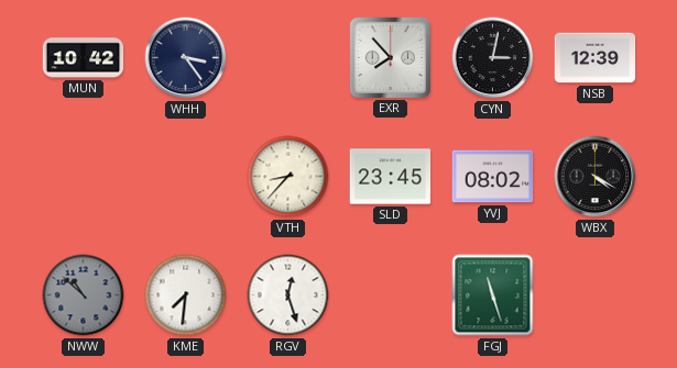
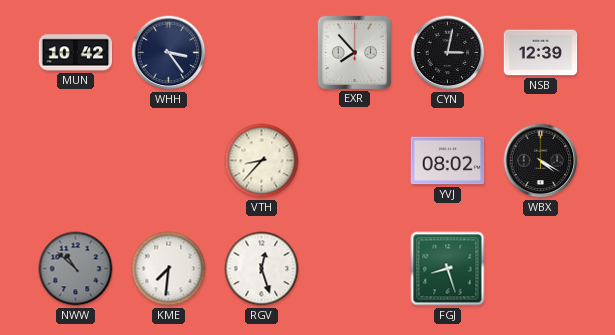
SLD: 23:45 -> none (391, 177)
FGJ: 11:27 -> 8:27 (448, 269)
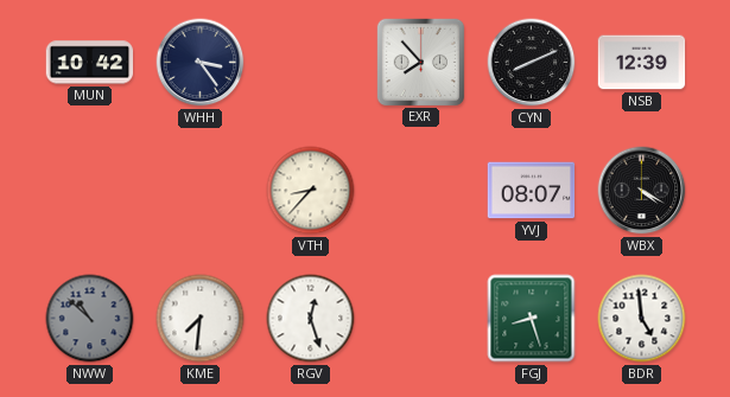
CYN: 3:02 -> 8:11 (532, 63)
YVJ: 08:02 -> 08:07 (532, 191)
BDR: none -> 4:59 (642, 319)
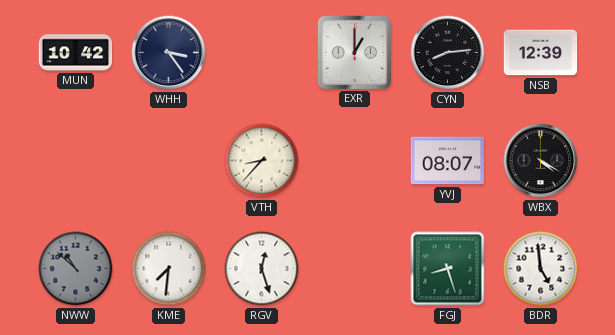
EXR: 7:53 -> 1:00 (354, 52)
CYN: 8:11 -> 8:14 (448, 53)
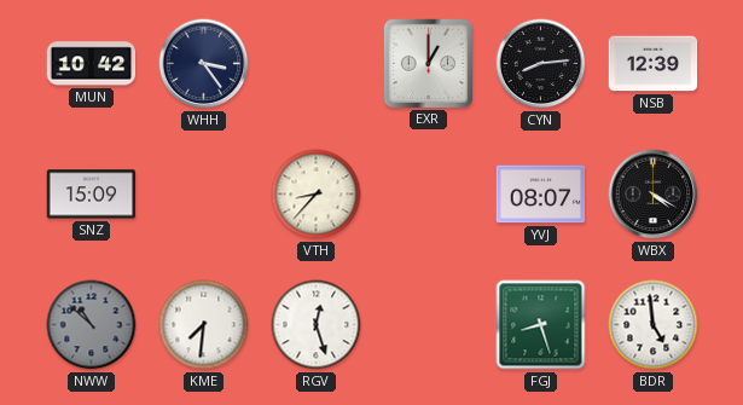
SNZ: none -> 15:09 (92, 195)
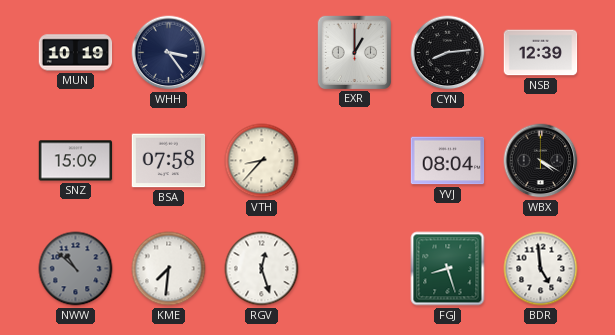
MUN: 10:42 -> 10:19 (76, 53)
BSA: none -> 07:58 (169, 161)
YVJ: 08:07 -> 08:04 (448, 161)
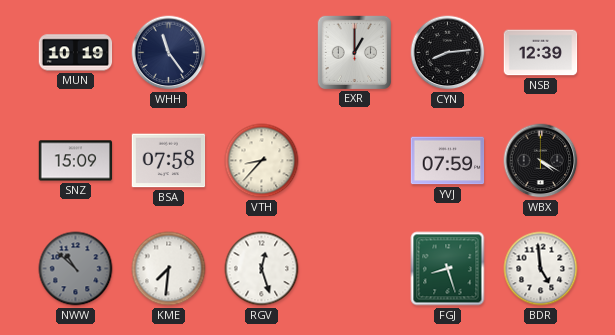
WHH: 3:24 -> 11:24 (169, 53)
YVJ: 08:04 -> 07:59 (448, 161)
